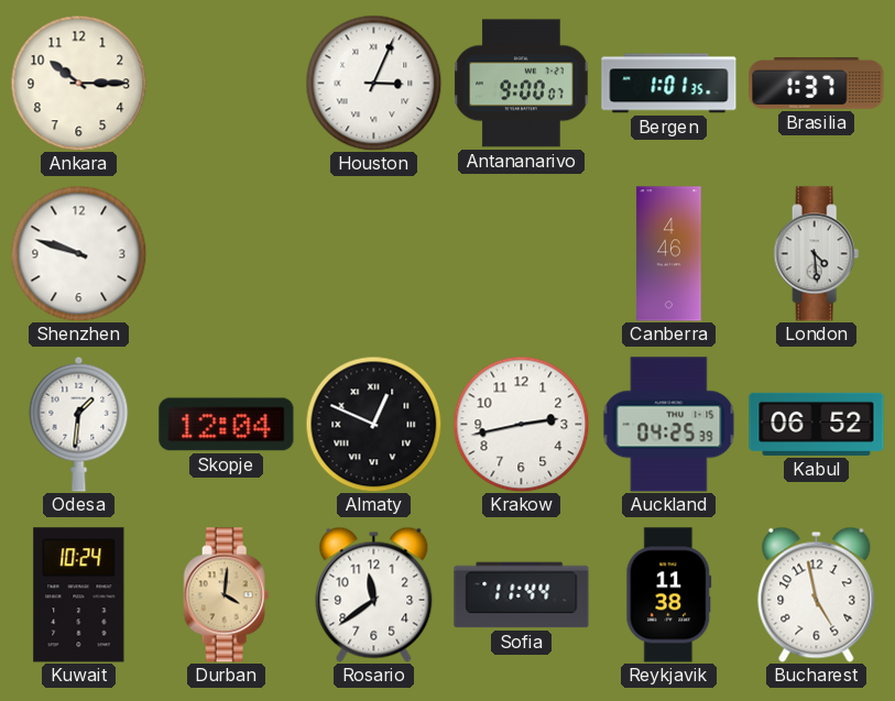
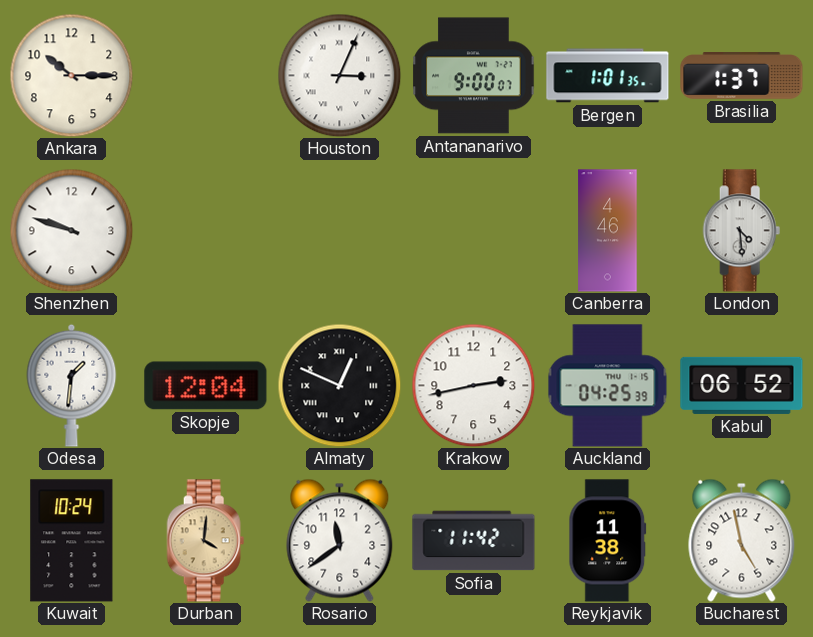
Sofia: 11:44 -> 11:42 (474, 541)
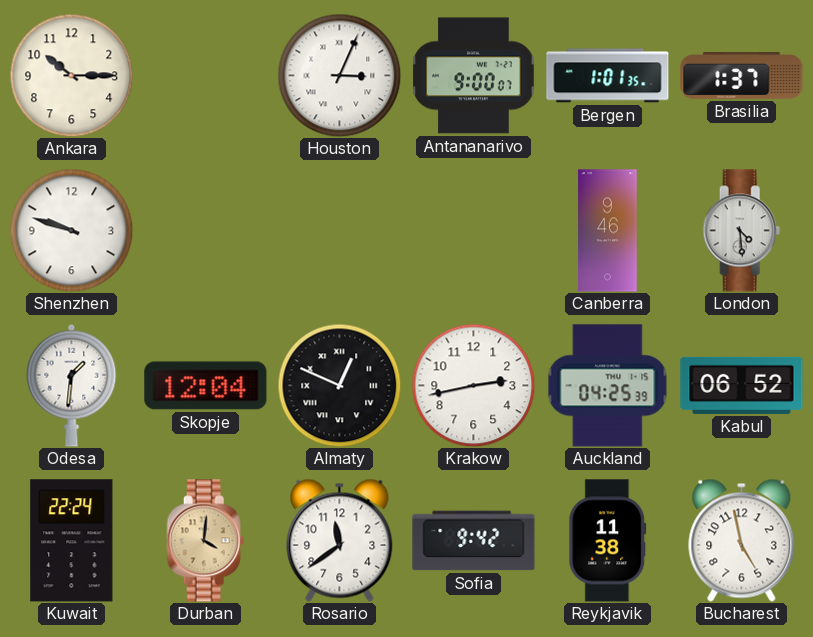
Canberra: 4:46 -> 9:46 (608, 231)
Kuwait: 10:24 -> 22:24 (72, 541)
Sofia: 11:42 -> 9:42 (474, 541)
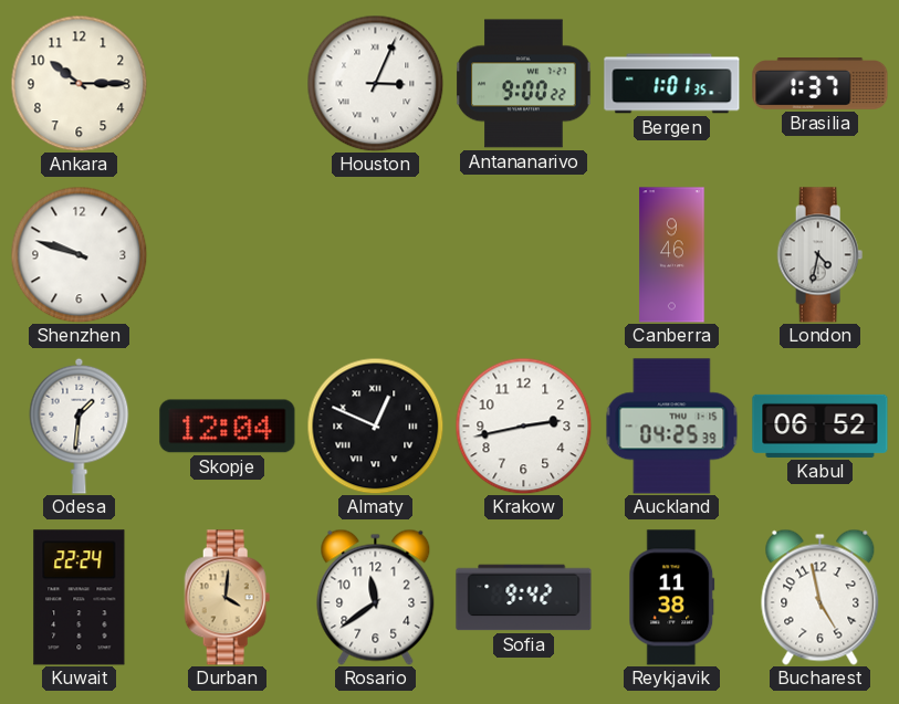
Antananarivo: 9:00:07 -> 9:00:22 (524, 84)
London: 4:29 -> 4:32 (820, 255)
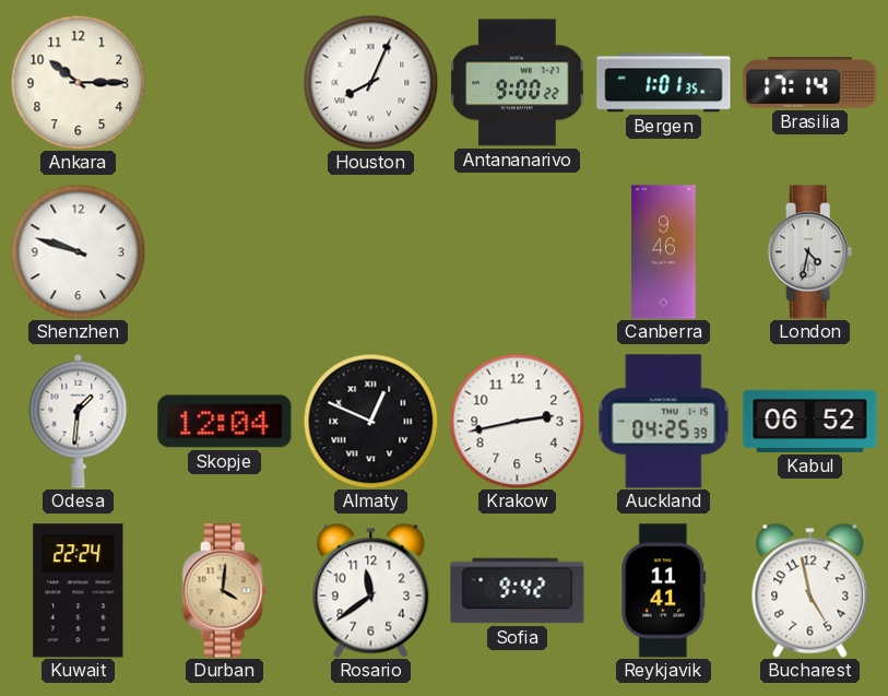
Houston: 3:04 -> 8:04 (370, 82)
Brasilia: 1:37 -> 17:14 (810, 83)
Reykjavik: 11:38 -> 11:41 (664, 591)
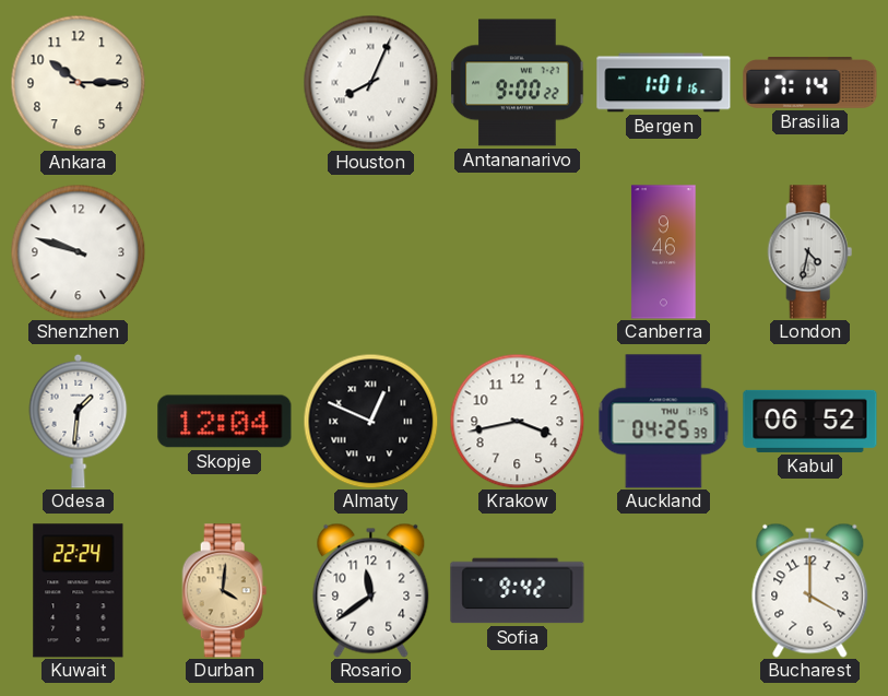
Bergen: 1:01:35 -> 1:01:16 (664, 83)
Krakow: 2:43 -> 3:43 (517, 421)
Reykjavik: 11:41 -> none (664, 591)
Bucharest: 4:58 -> 4:00 (810, 590)
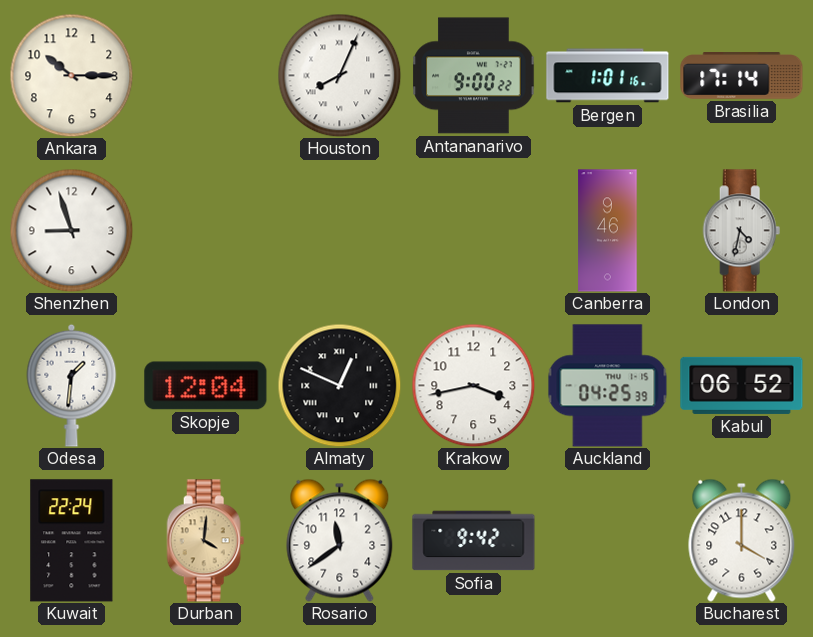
Shenzhen: 9:48 -> 8:57 (71, 230)
